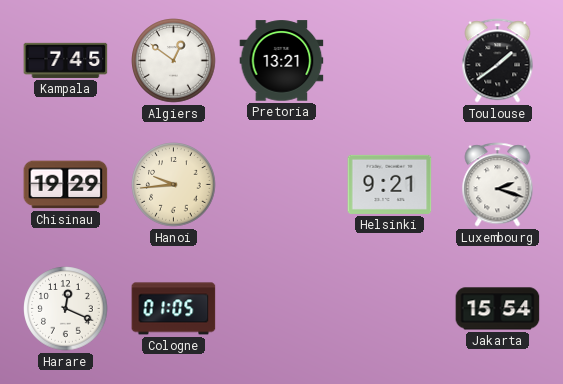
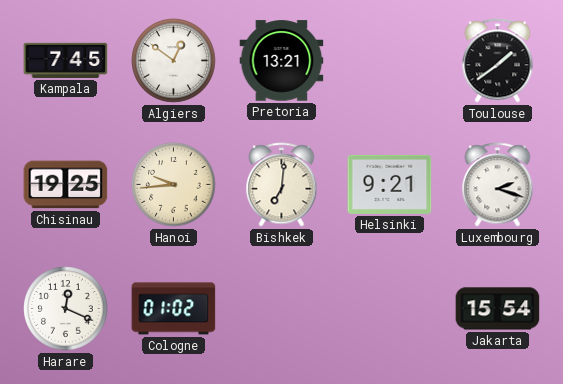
Chisinau: 19:29 -> 19:25 (66, 185)
Bishkek: none -> 7:01 (282, 185)
Cologne: 01:05 -> 01:02 (174, 309)
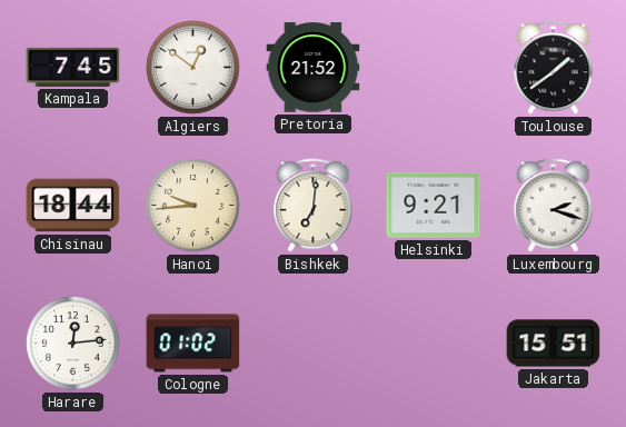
Pretoria: 13:21 -> 21:52 (314, 68)
Chisinau: 19:25 -> 18:44 (73, 206)
Harare: 12:19 -> 12:14 (73, 344)
Jakarta: 15:54 -> 15:51 (554, 344)
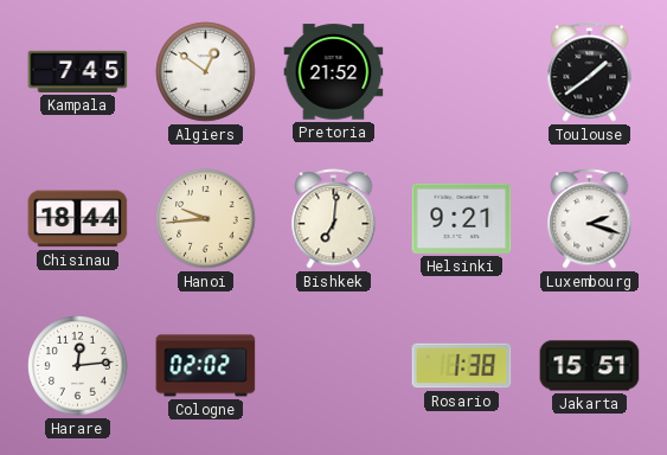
Cologne: 01:02 -> 02:02 (206, 366)
Rosario: none -> 1:38 (462, 366)
